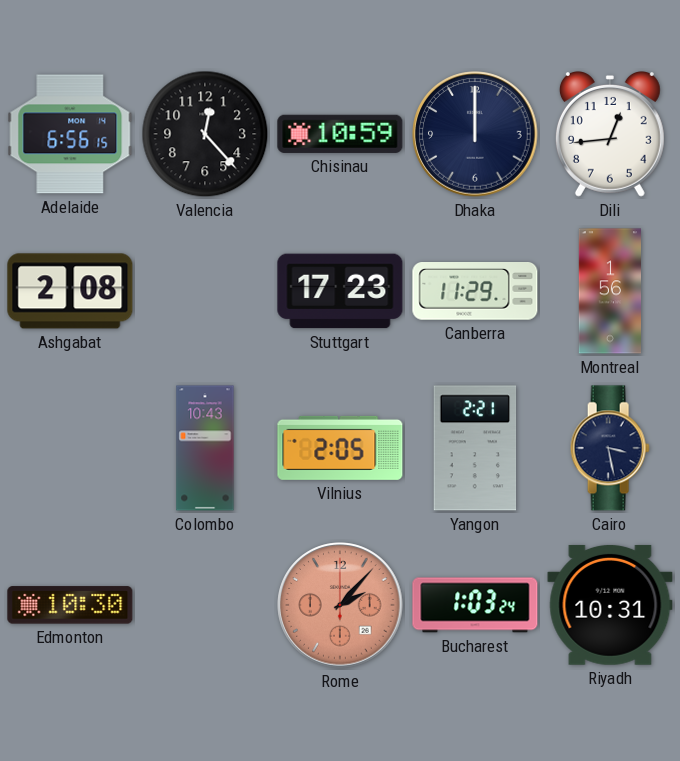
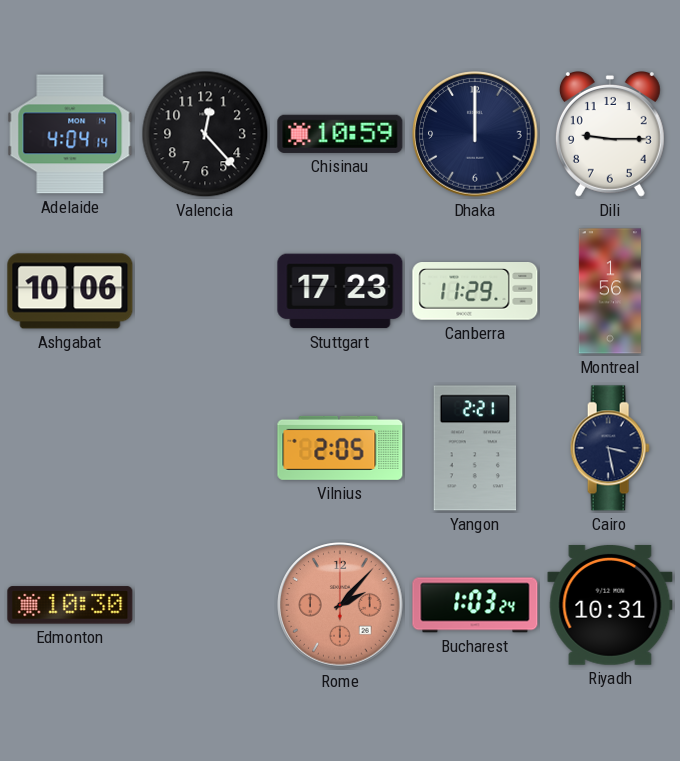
Adelaide: 6:56 -> 4:04 (70, 134)
Dili: 12:44 -> 9:15 (610, 135)
Ashgabat: 2:08 -> 10:06 (70, 291)
Colombo: 10:43 -> none (205, 448)
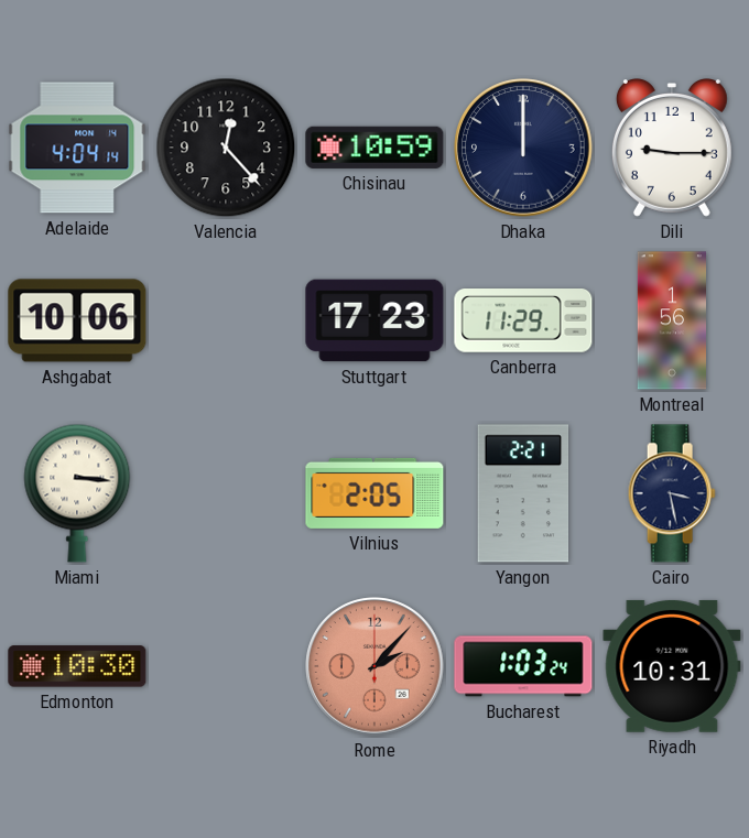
Miami: none -> 3:16 (77, 493)
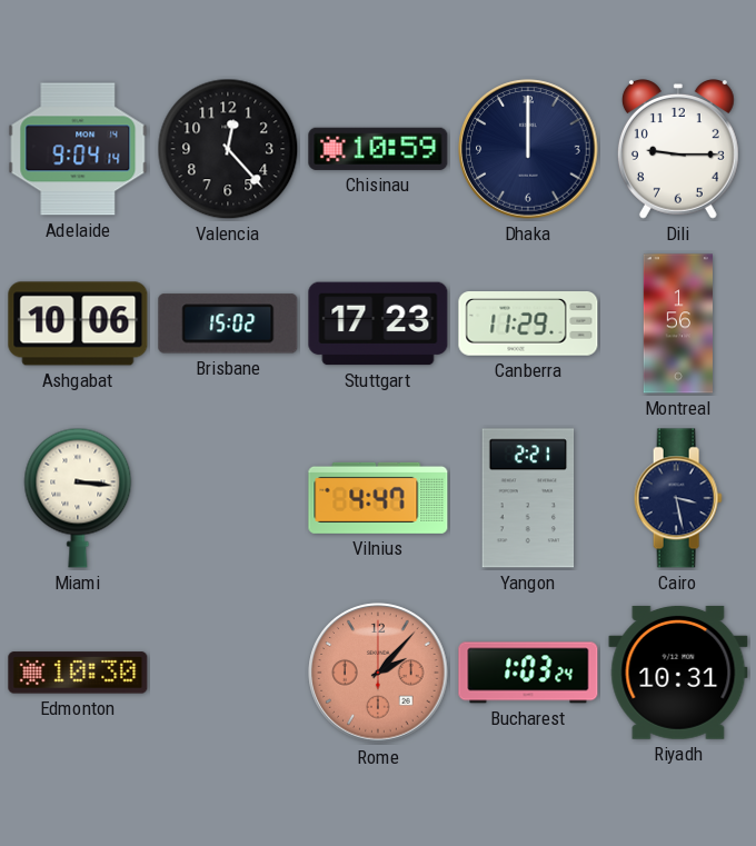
Adelaide: 4:04 -> 9:04 (78, 149)
Brisbane: none -> 15:02 (228, 324)
Vilnius: 2:05 -> 4:47 (378, 498)
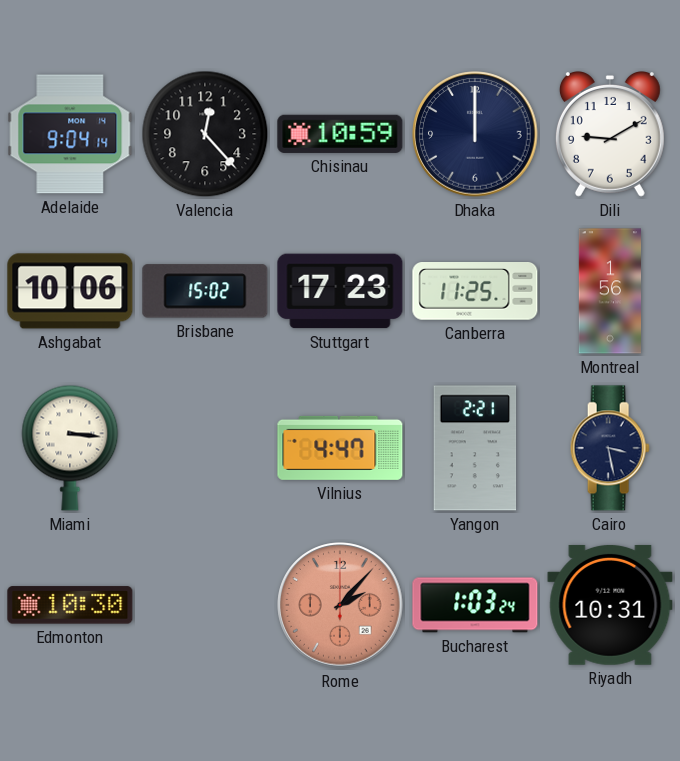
Dili: 9:15 -> 9:10 (610, 135)
Canberra: 11:29 -> 11:25 (475, 292)
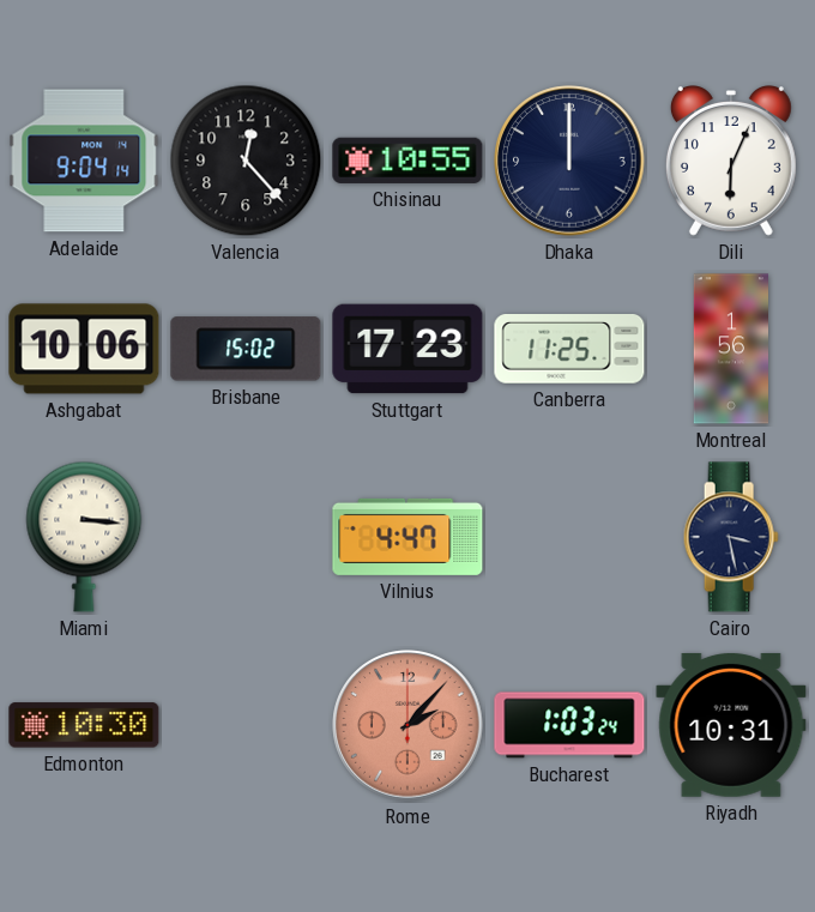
Chisinau: 10:59 -> 10:55 (407, 161)
Dili: 9:10 -> 6:04 (731, 162)
Yangon: 2:21 -> none (475, 448)
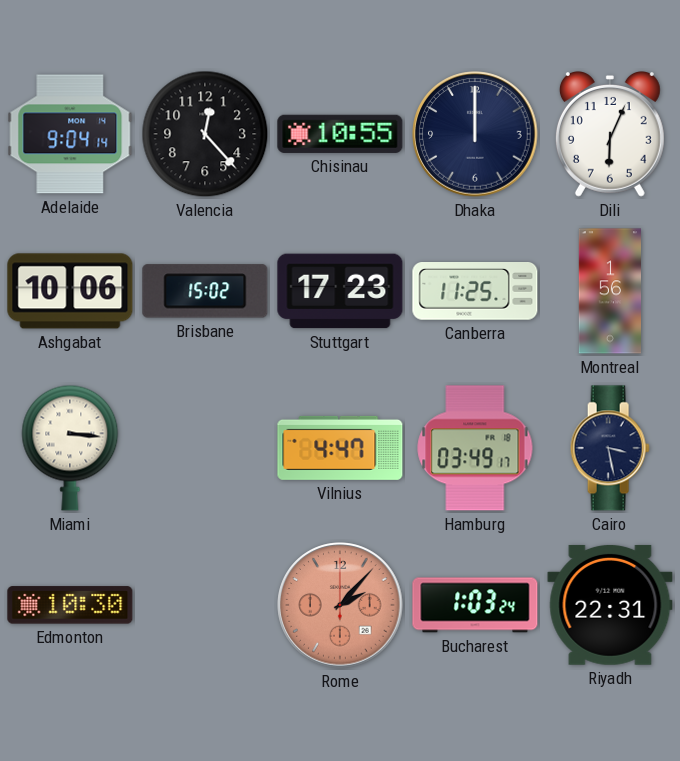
Hamburg: none -> 03:49 (475, 448)
Riyadh: 10:31 -> 22:31 (610, 605)
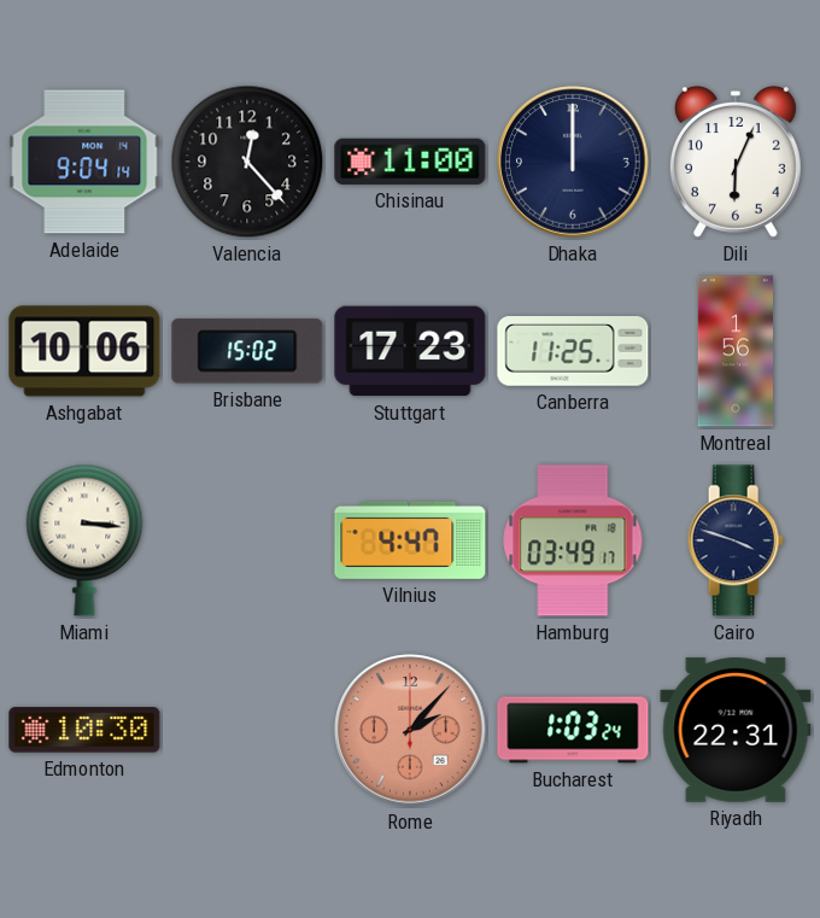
Chisinau: 10:55 -> 11:00 (410, 162)
Cairo: 3:28 -> 3:48 (736, 540)
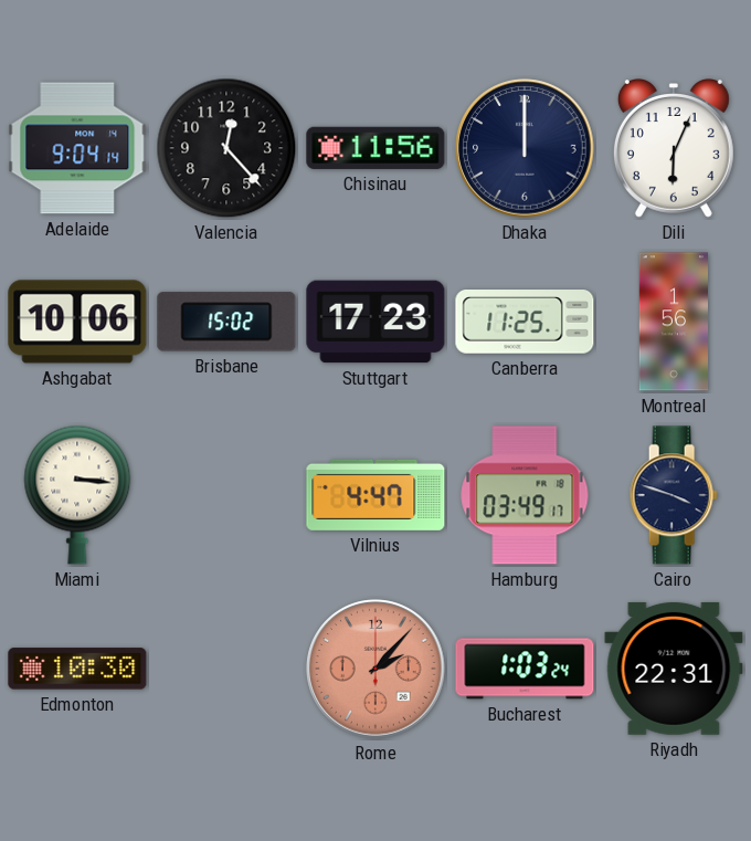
Chisinau: 11:00 -> 11:56 (375, 148)
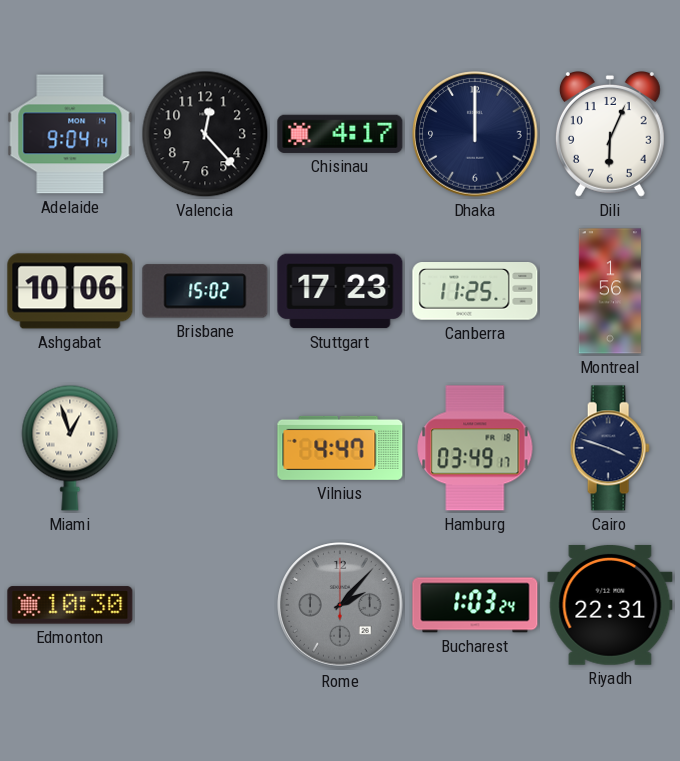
Chisinau: 11:56 -> 4:17 (340, 134)
Miami: 3:16 -> 12:57 (70, 448)
Rome dial: salmon -> grey (340, 605)
